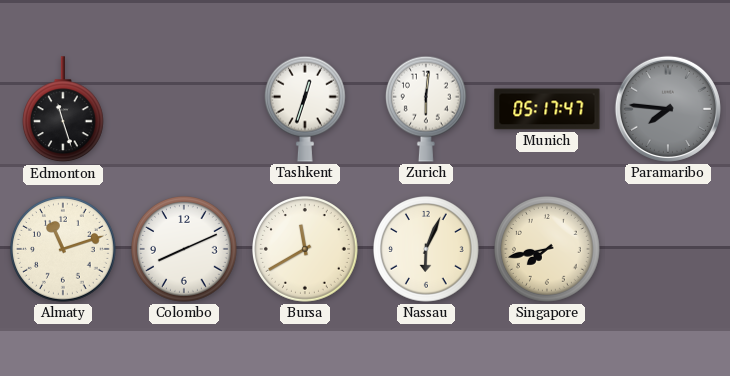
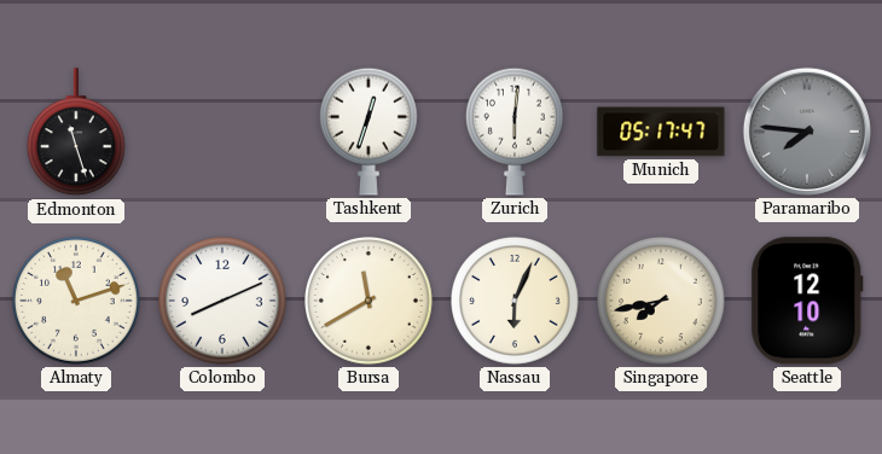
Seattle: none -> 12:10 (807, 301)
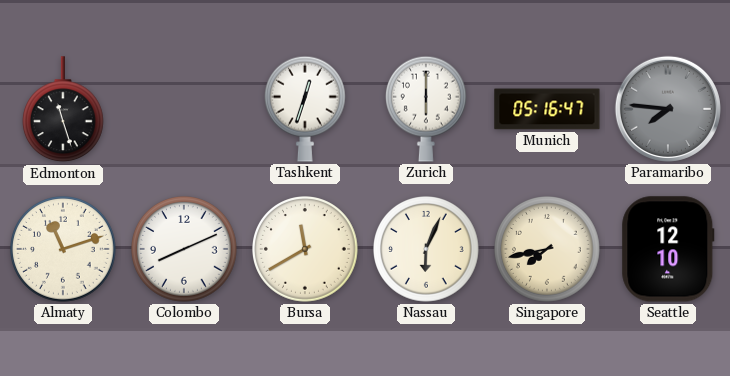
Zurich: 6:01 -> 6:00 (426, 109)
Munich: 05:17 -> 05:16 (547, 109)
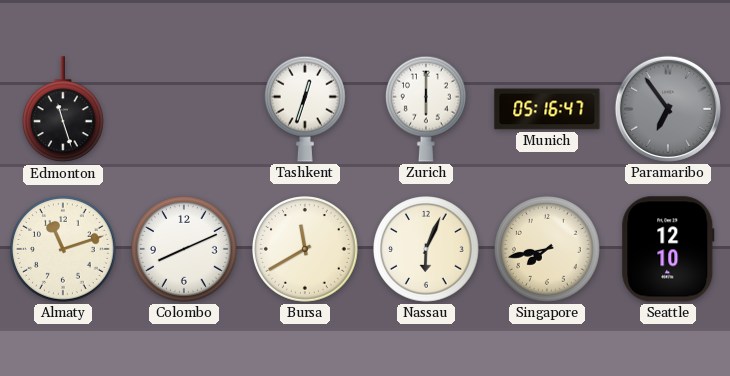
Paramaribo: 7:46 -> 6:54 (668, 109)
